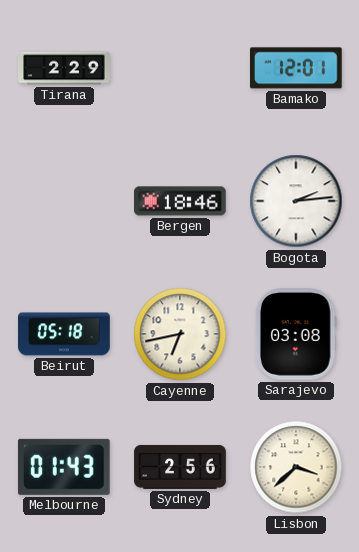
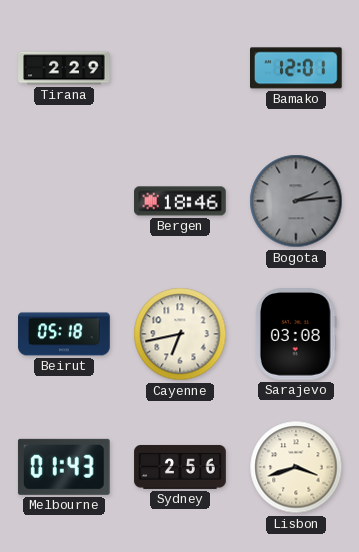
Bogota dial: white -> grey (296, 201)
Lisbon: 3:38 -> 3:42 (296, 467)
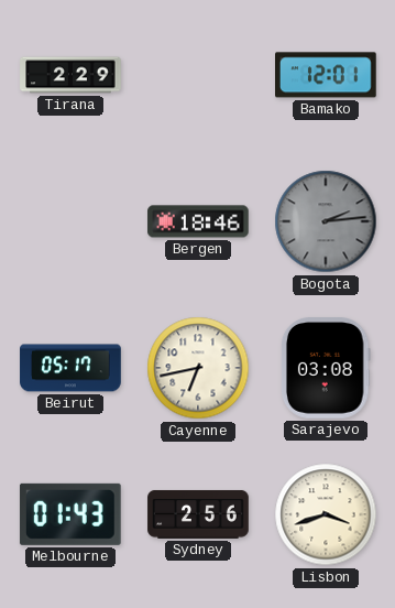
Beirut: 05:18 -> 05:17 (70, 368)
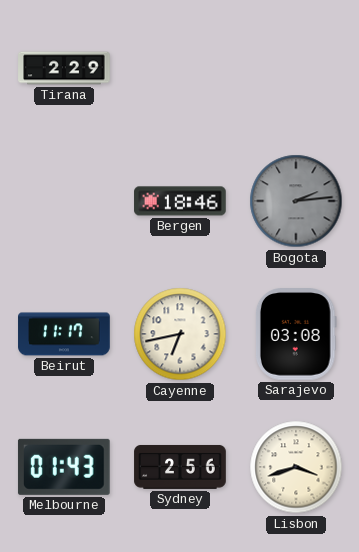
Bamako: 12:01 -> none (327, 75)
Beirut: 05:17 -> 11:17 (64, 334)
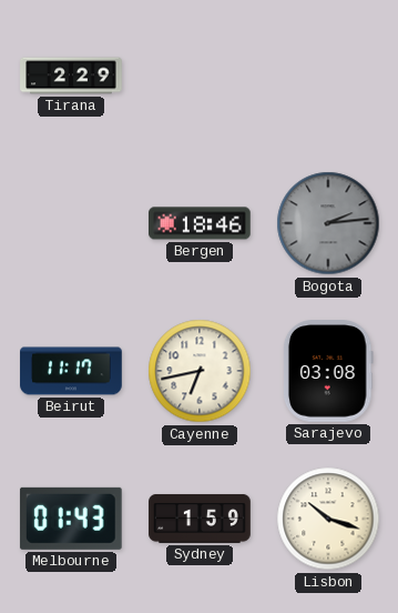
Sydney: 2:56 -> 1:59 (200, 519)
Lisbon: 3:42 -> 10:18 (328, 519)
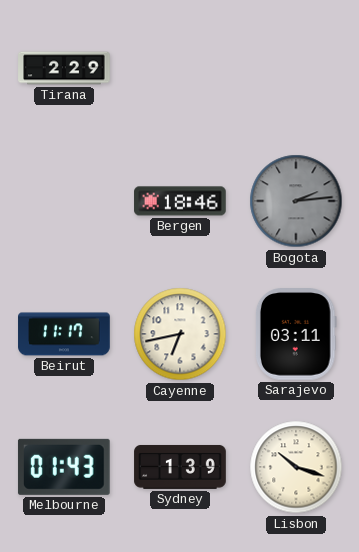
Sarajevo: 03:08 -> 03:11 (296, 335)
Sydney: 1:59 -> 1:39 (180, 467)
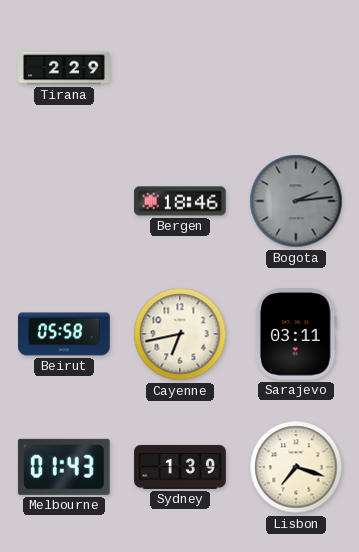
Beirut: 11:17 -> 05:58 (64, 334)
Lisbon: 10:18 -> 7:18 (296, 467)
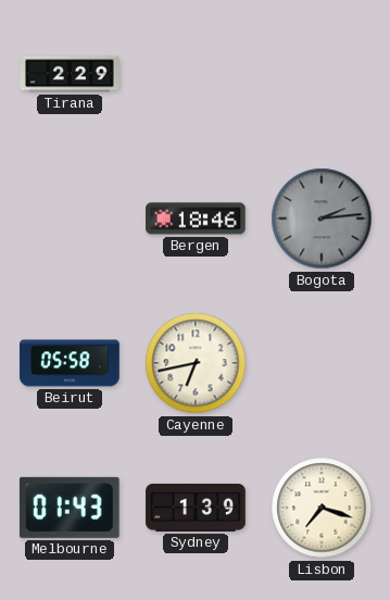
Sarajevo: 03:11 -> none (296, 335)
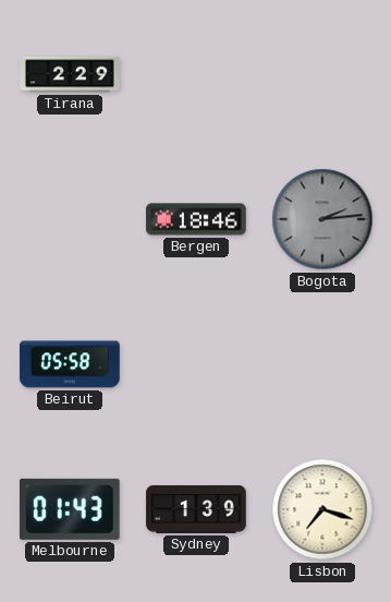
Cayenne: 6:43 -> none (196, 363)
